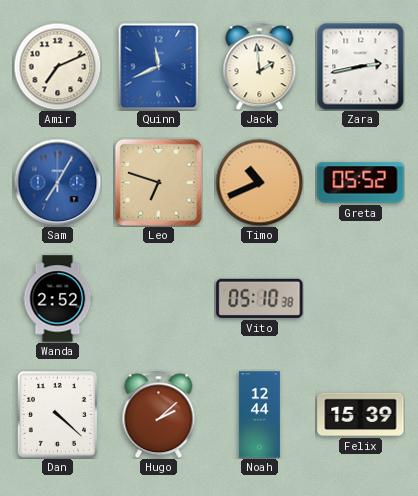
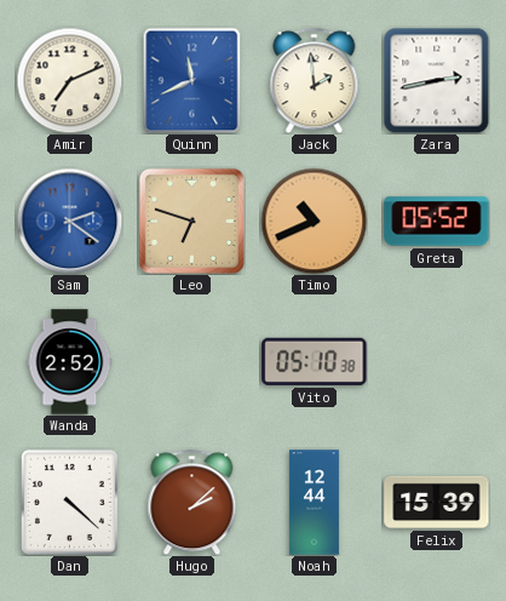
Sam: 7:05 -> 2:21 (69, 221)
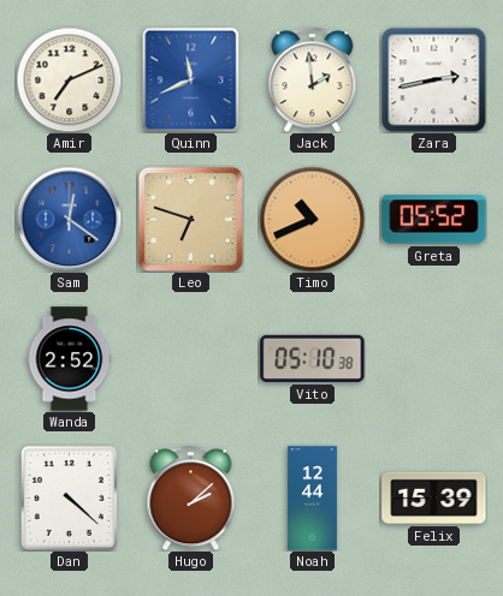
Sam: 2:21 -> 12:21 (69, 219)
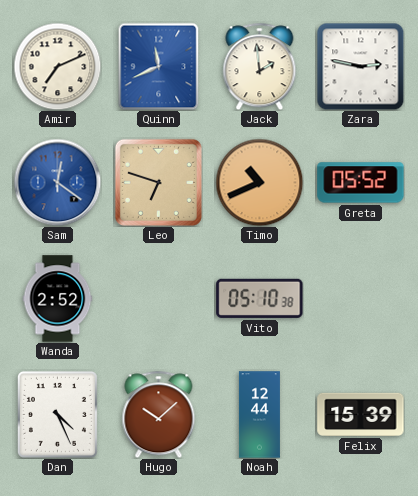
Zara: 2:43 -> 2:47 (360, 67)
Dan: 4:22 -> 4:26 (57, 414)
Hugo: 2:08 -> 10:08 (159, 414)
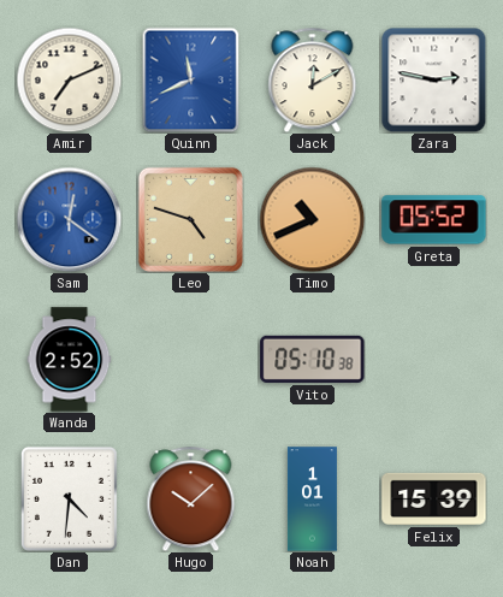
Jack: 1:59 -> 12:10 (313, 79)
Leo: 6:48 -> 4:48 (190, 219)
Dan: 4:26 -> 4:31 (69, 498)
Noah: 12:44 -> 1:01 (312, 500)
